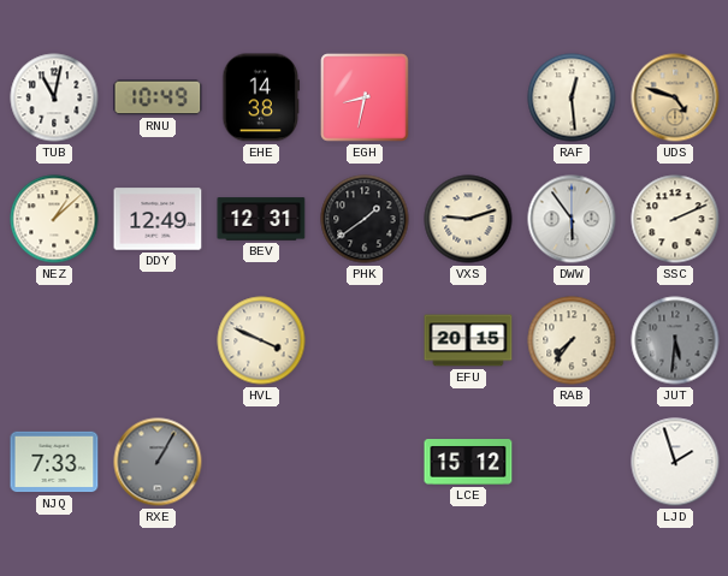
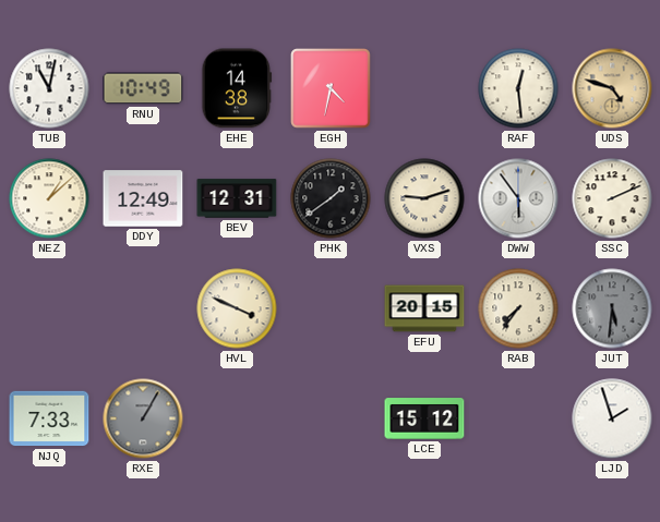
EGH: 8:32 -> 4:32 (331, 88)
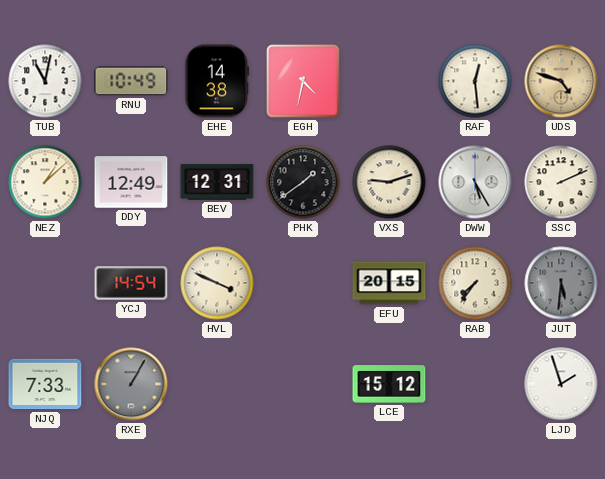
DWW: 5:54 -> 5:25 (475, 182)
YCJ: none -> 14:54 (131, 283)
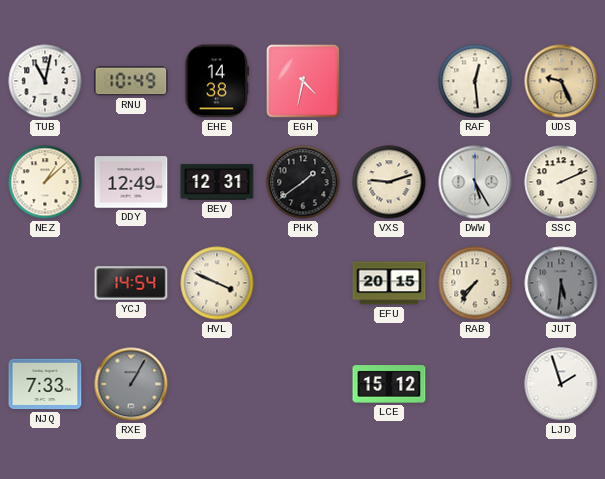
UDS: 4:48 -> 9:26 (561, 81)
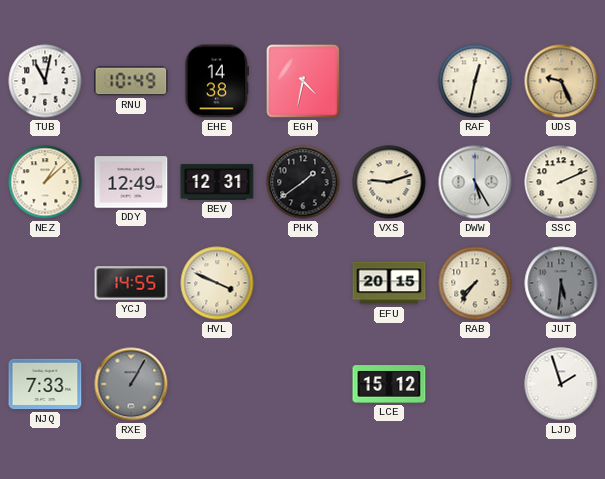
RAF: 12:29 -> 12:32 (475, 81)
YCJ: 14:54 -> 14:55 (131, 283)
